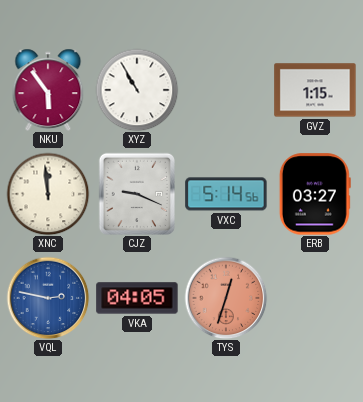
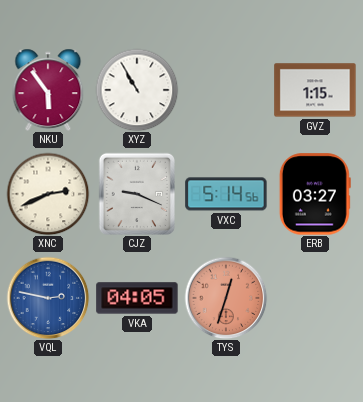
XNC: 11:59 -> 2:41 (48, 194)
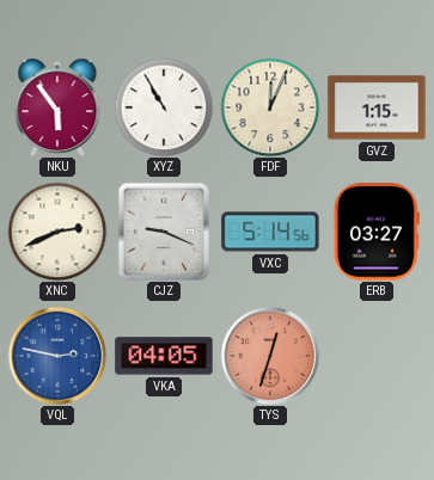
FDF: none -> 12:04 (270, 107)
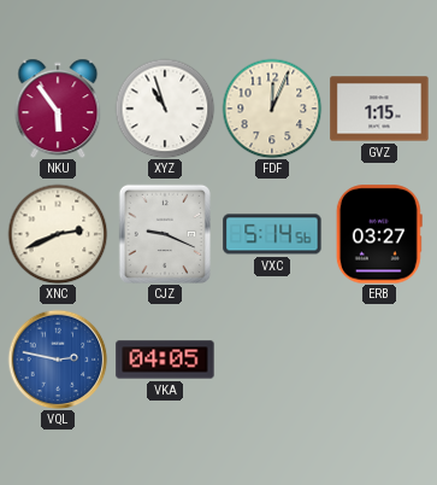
XYZ: 10:55 -> 10:57 (165, 109)
TYS: 12:33 -> none (270, 356)
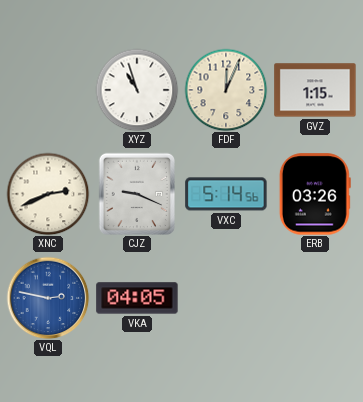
NKU: 5:54 -> none (58, 109)
ERB: 03:27 -> 03:26 (315, 194)
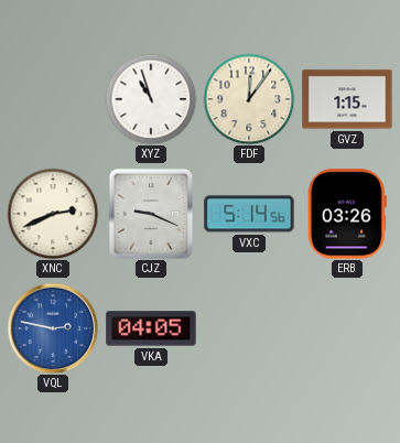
FDF: 12:04 -> 12:06 (249, 99)
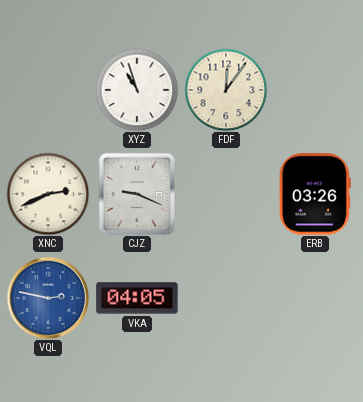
GVZ: 1:15 -> none (347, 99)
VXC: 5:14 -> none (249, 214)
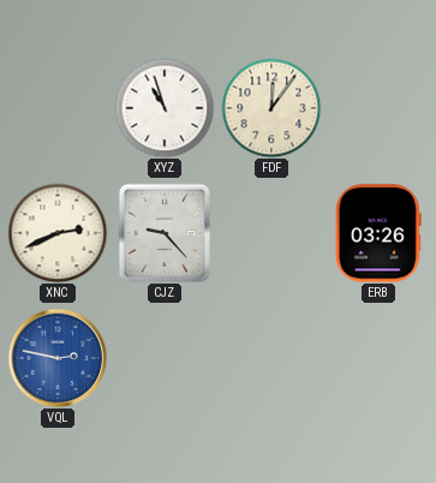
CJZ: 9:19 -> 9:23 (163, 232)
VKA: 04:05 -> none (137, 298)
